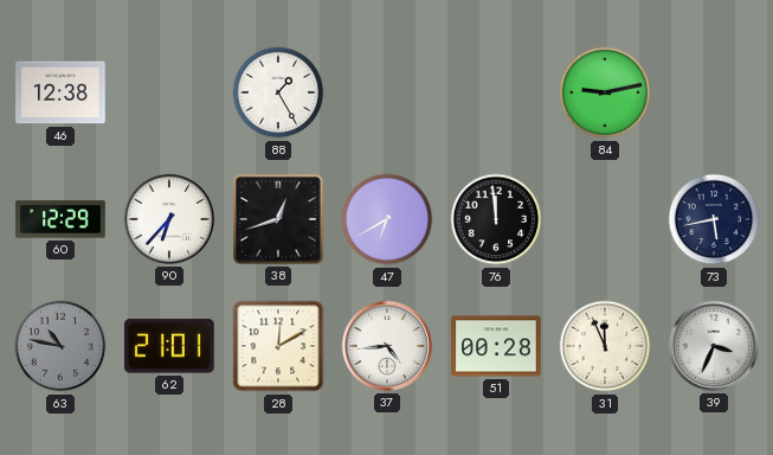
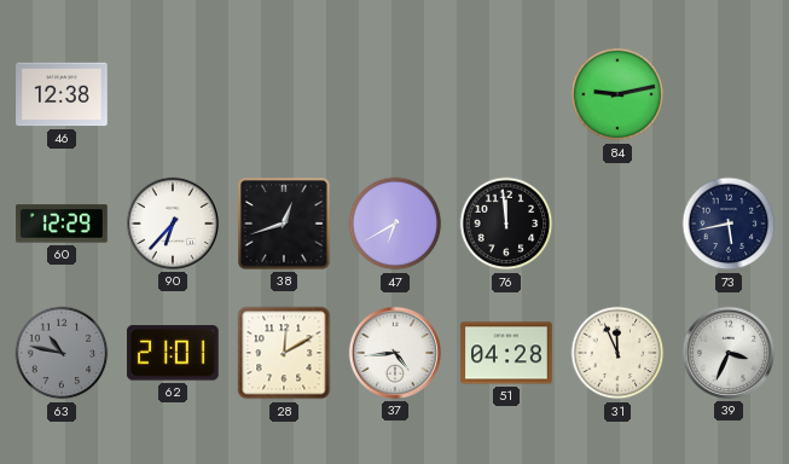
88: 1:25 -> none (278, 92)
51: 00:28 -> 04:28 (506, 353)
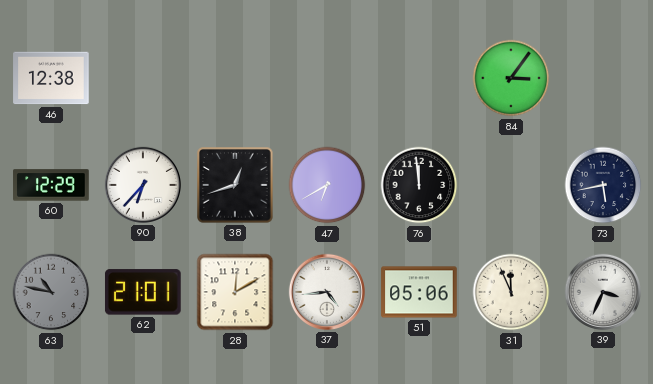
84: 9:13 -> 3:06 (511, 78)
51: 04:28 -> 05:06 (419, 292)
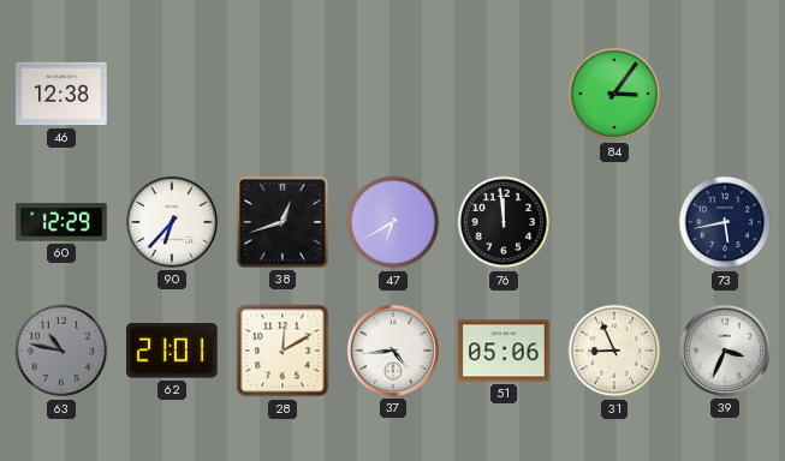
31: 11:56 -> 8:56 (614, 351)
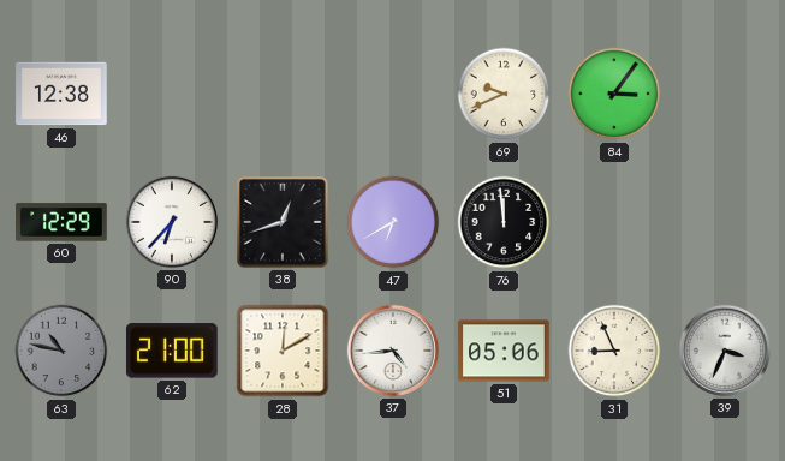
69: none -> 9:41 (504, 94)
73: 5:43 -> none (725, 222)
62: 21:01 -> 21:00 (172, 351)
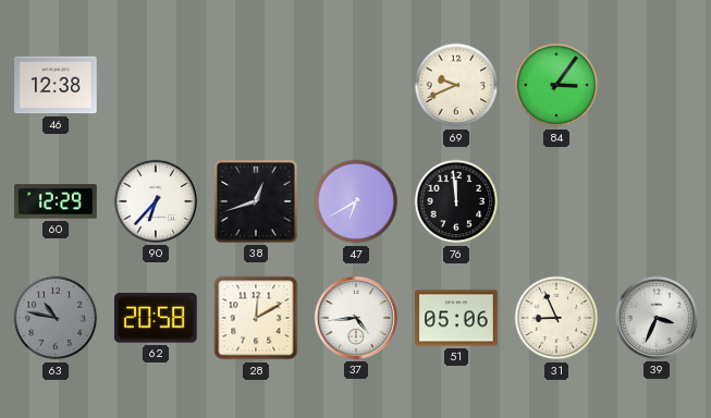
62: 21:00 -> 20:58 (156, 318)
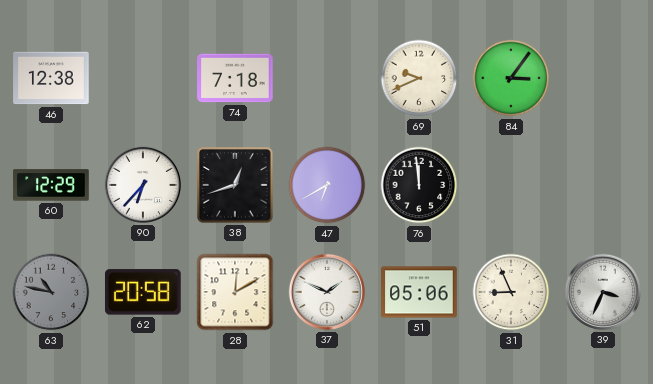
74: none -> 7:18 (235, 78)
37: 4:44 -> 1:49 (326, 292)
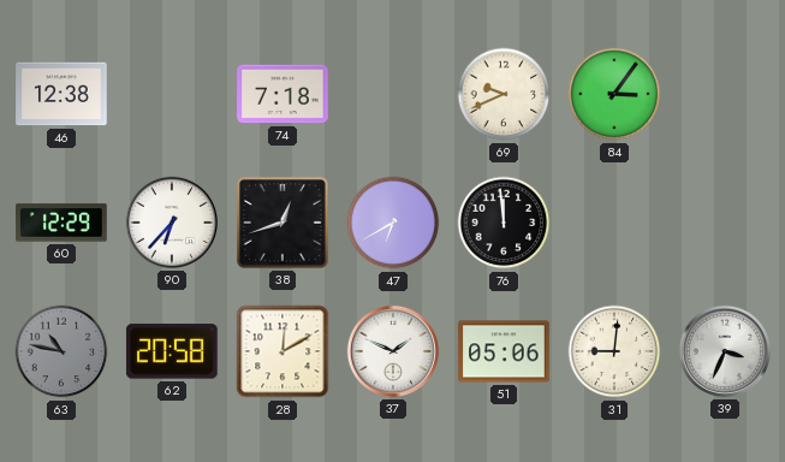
31: 8:56 -> 9:01 (614, 351)
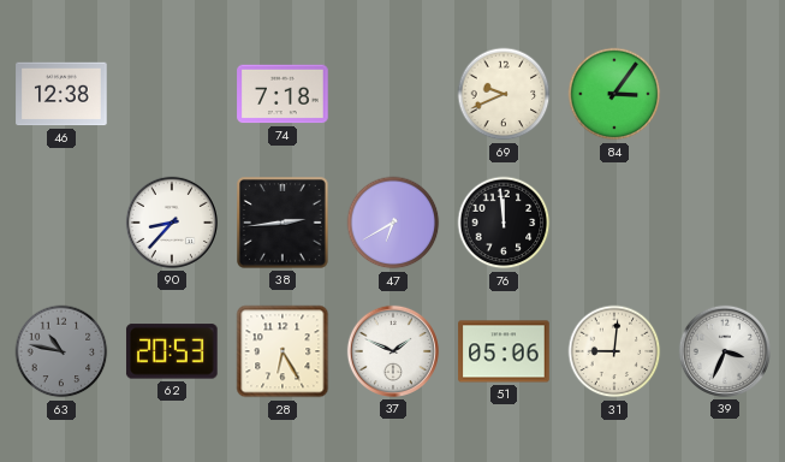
60: 12:29 -> none (61, 223)
90: 6:37 -> 8:37 (171, 223)
38: 12:42 -> 2:44 (283, 223)
62: 20:58 -> 20:53 (172, 351)
28: 12:10 -> 6:25 (283, 351)
